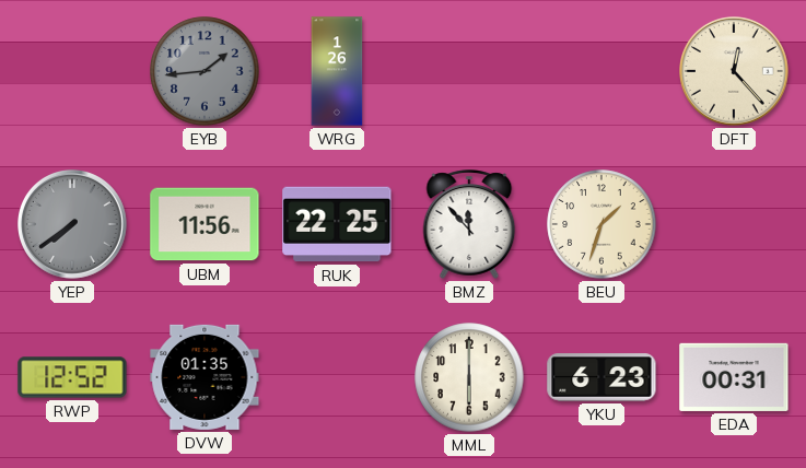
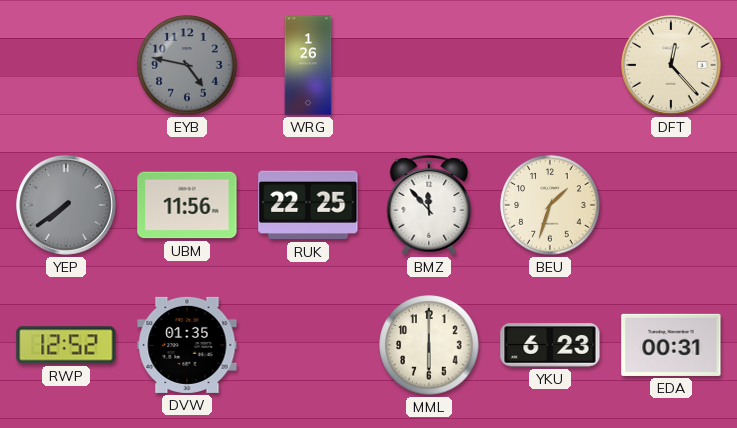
EYB: 1:44 -> 4:47 (187, 65)
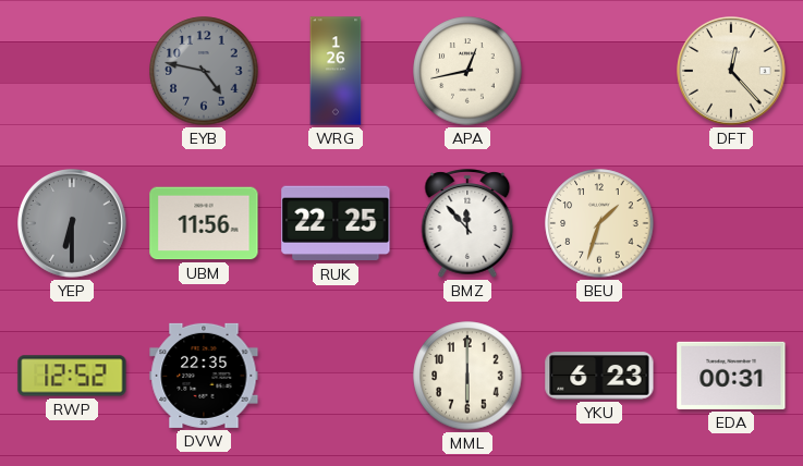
APA: none -> 12:43 (467, 71)
YEP: 7:39 -> 6:30 (73, 224)
DVW: 01:35 -> 22:35 (204, 376)
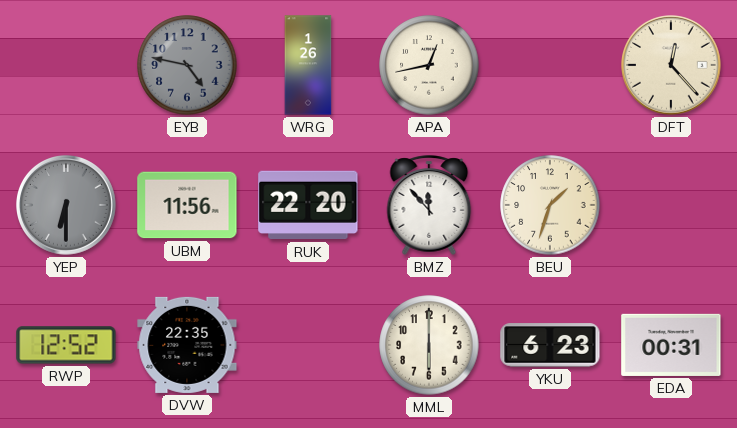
RUK: 22:25 -> 22:20 (308, 205)
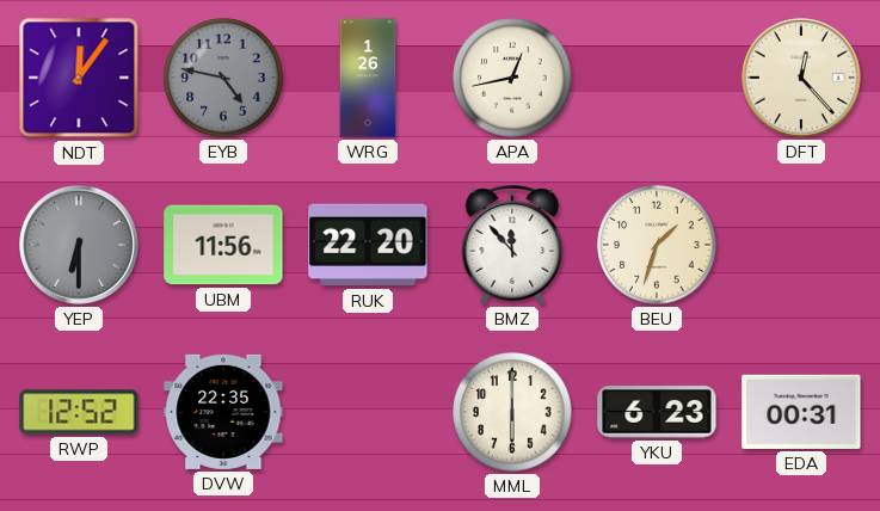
NDT: none -> 12:06 (79, 78)
